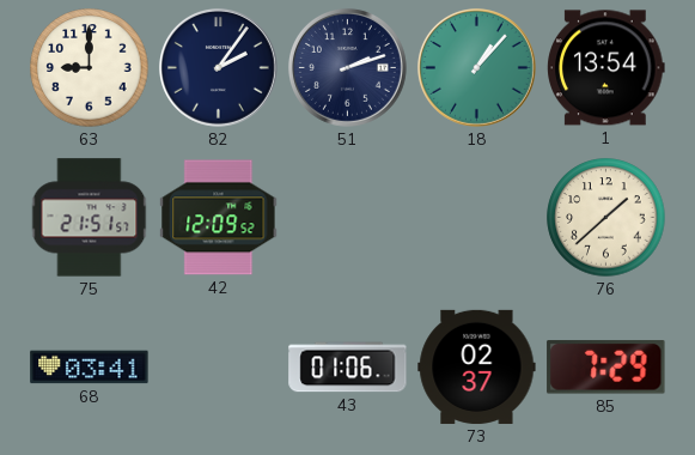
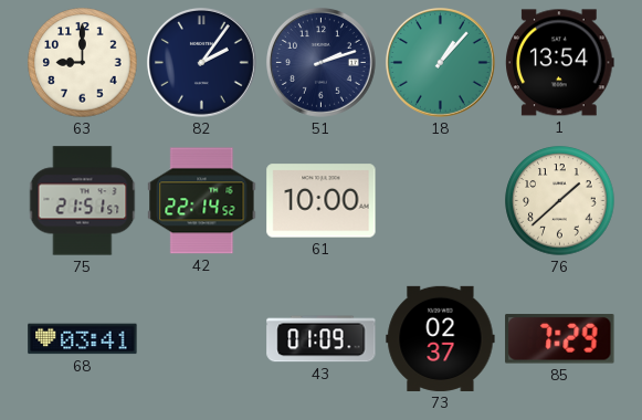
42: 12:09 -> 22:14 (202, 201)
61: none -> 10:00 (322, 201)
43: 01:06 -> 01:09 (322, 339)
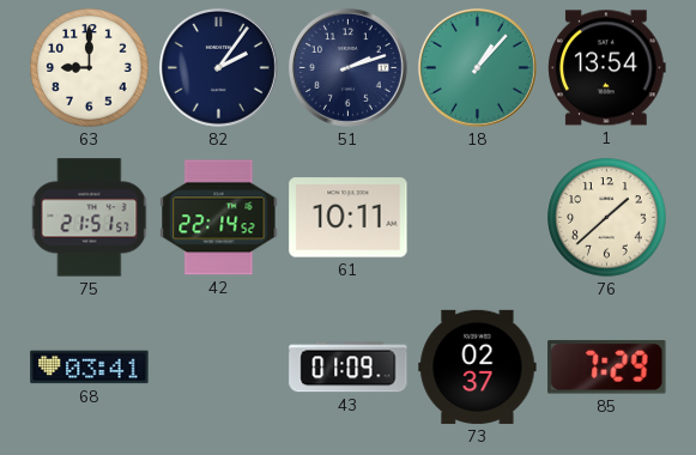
61: 10:00 -> 10:11 (349, 218)
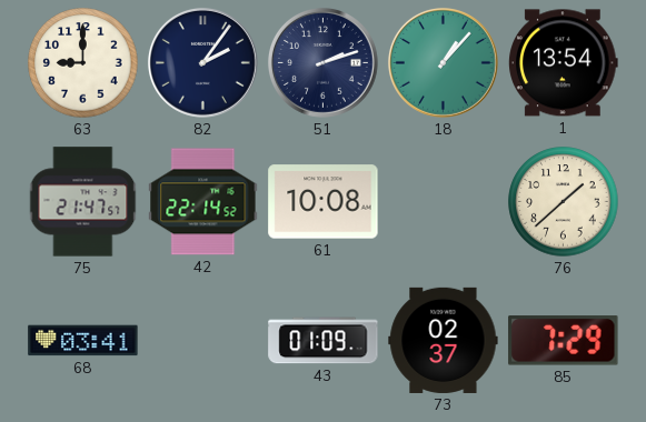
75: 21:51 -> 21:47 (83, 202)
61: 10:11 -> 10:08 (324, 202)
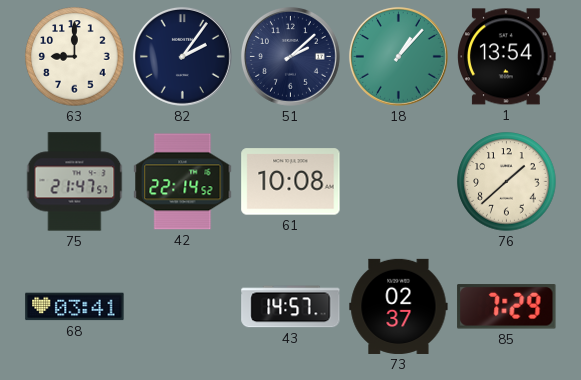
51: 2:12 -> 2:08 (290, 56)
43: 01:09 -> 14:57 (291, 307)
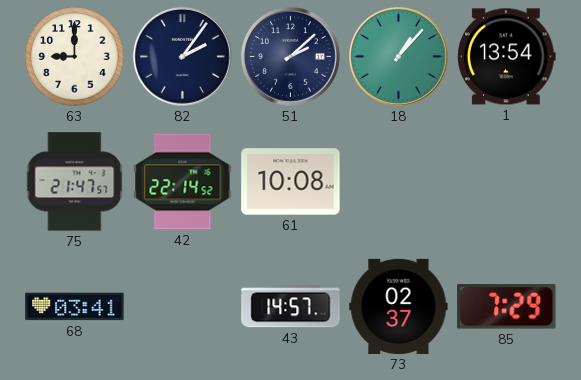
76: 1:38 -> none (507, 182)
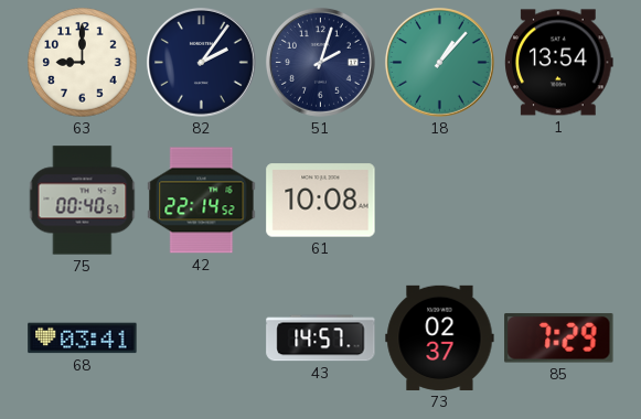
51: 2:08 -> 2:03 (320, 62)
75: 21:47 -> 00:40 (83, 201)
